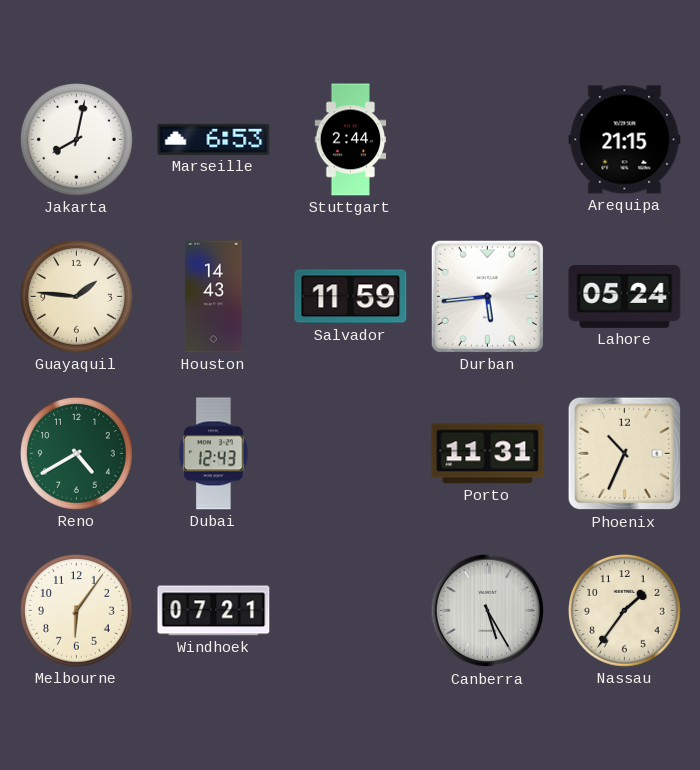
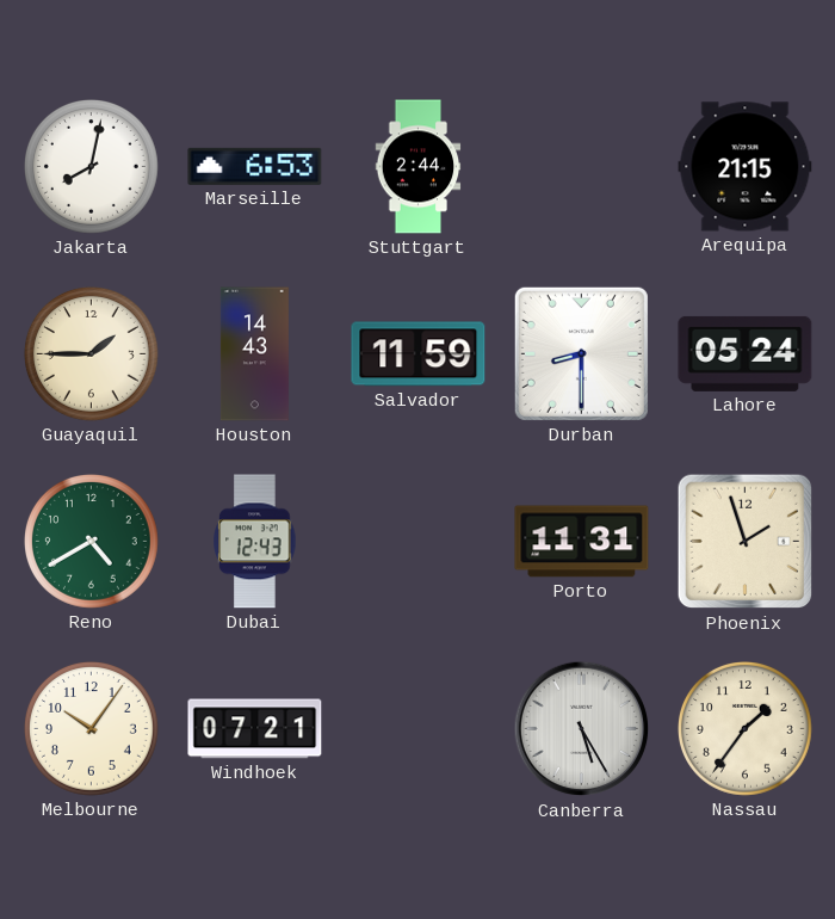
Guayaquil: 1:46 -> 1:45 (92, 354)
Durban: 5:44 -> 8:30 (581, 353)
Phoenix: 10:34 -> 1:57 (746, 542)
Melbourne: 6:06 -> 10:06 (92, 729)
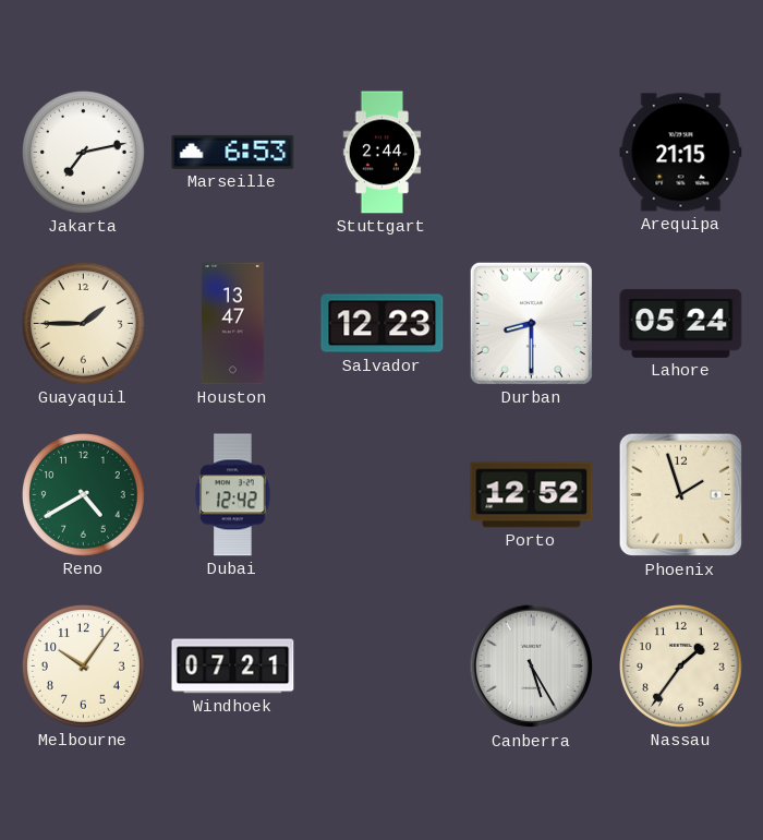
Jakarta: 8:02 -> 7:13 (84, 153)
Houston: 14:43 -> 13:47 (232, 324)
Salvador: 11:59 -> 12:23 (383, 324)
Dubai: 12:43 -> 12:42 (233, 495)
Porto: 11:31 -> 12:52 (532, 495)
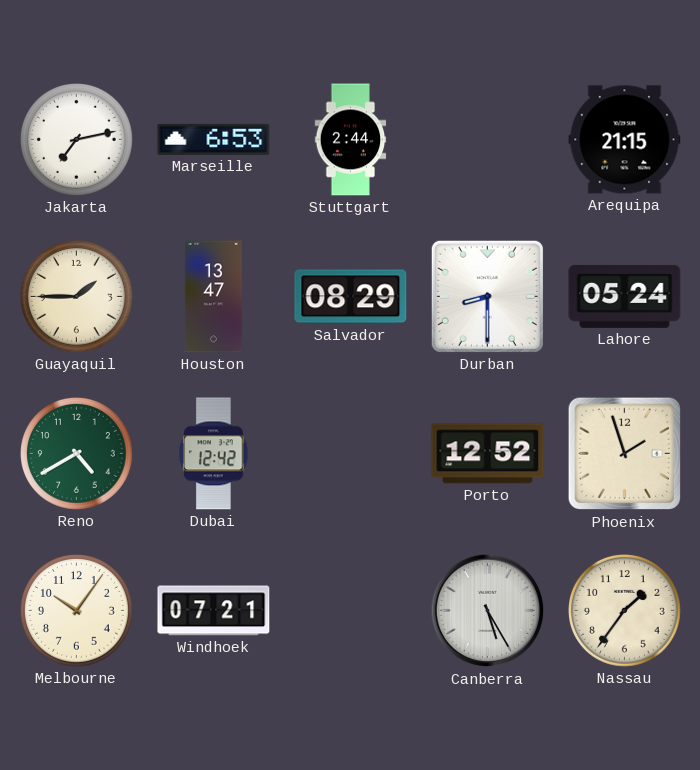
Salvador: 12:23 -> 08:29 (351, 297)
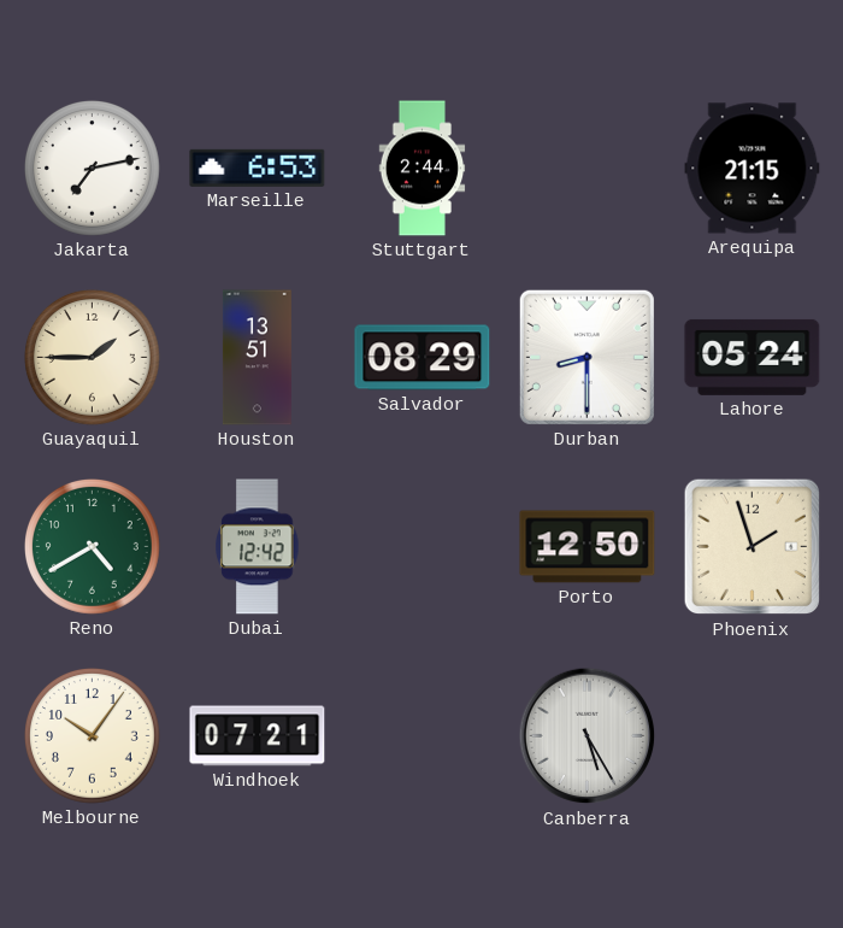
Houston: 13:47 -> 13:51 (257, 358)
Porto: 12:52 -> 12:50 (588, 547)
Nassau: 1:36 -> none (625, 611)
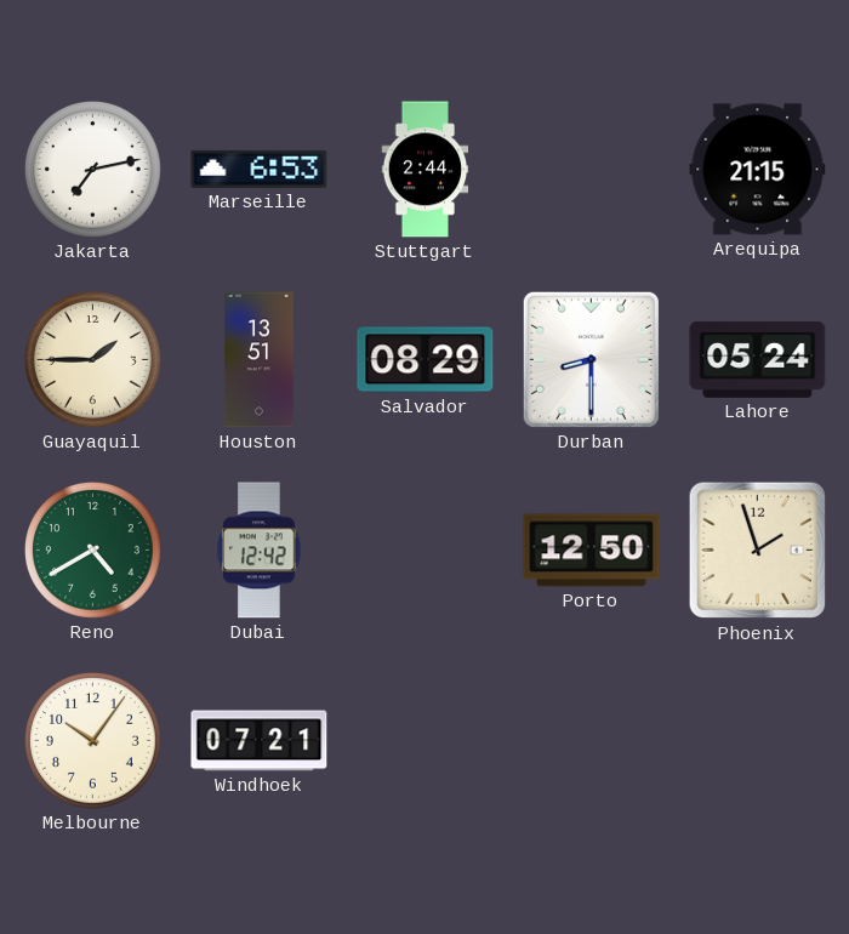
Canberra: 5:25 -> none (588, 736)
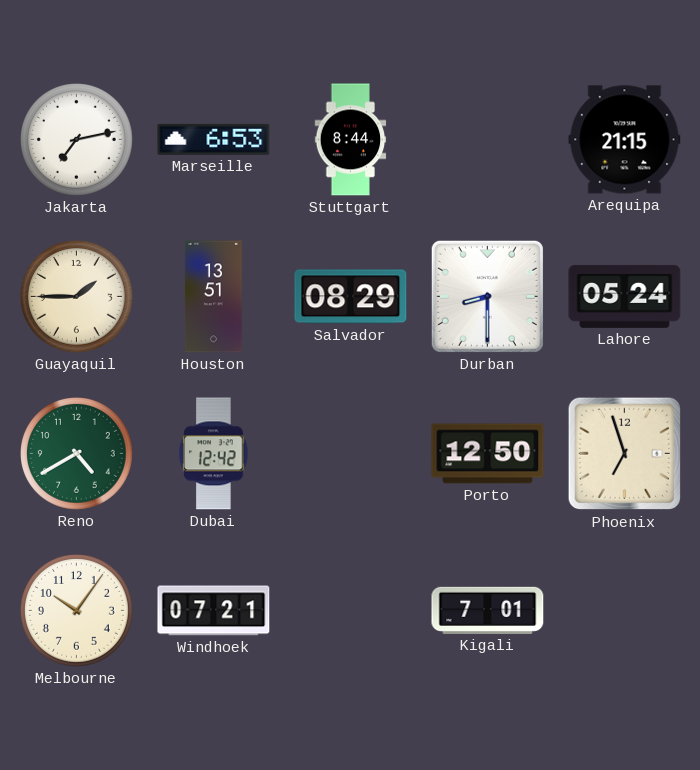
Stuttgart: 2:44 -> 8:44 (351, 140)
Phoenix: 1:57 -> 6:57 (625, 454)
Kigali: none -> 7:01 (488, 610)
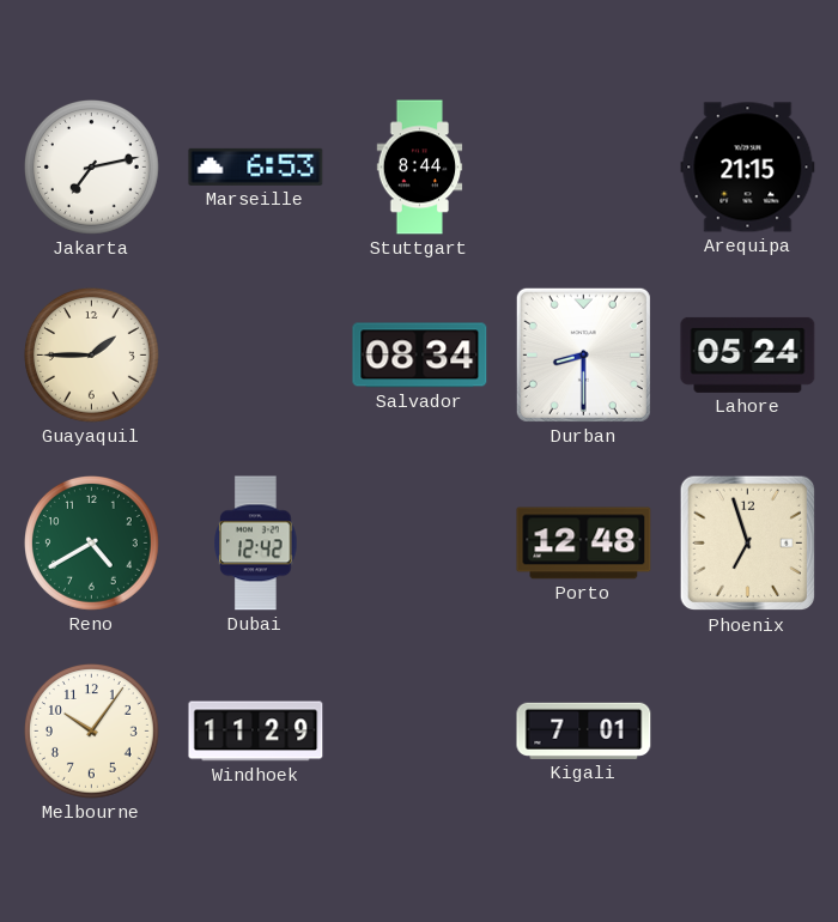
Houston: 13:51 -> none (213, 297)
Salvador: 08:29 -> 08:34 (420, 356)
Porto: 12:50 -> 12:48 (584, 544)
Windhoek: 07:21 -> 11:29 (256, 732)
